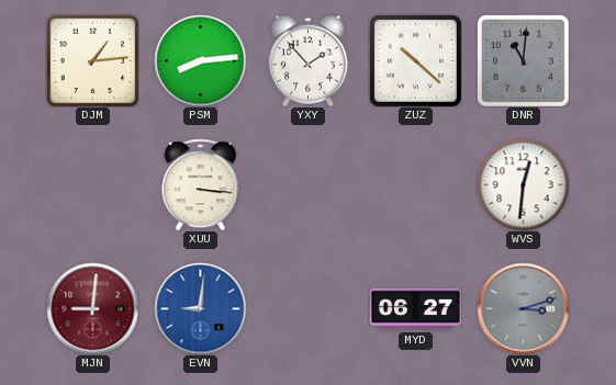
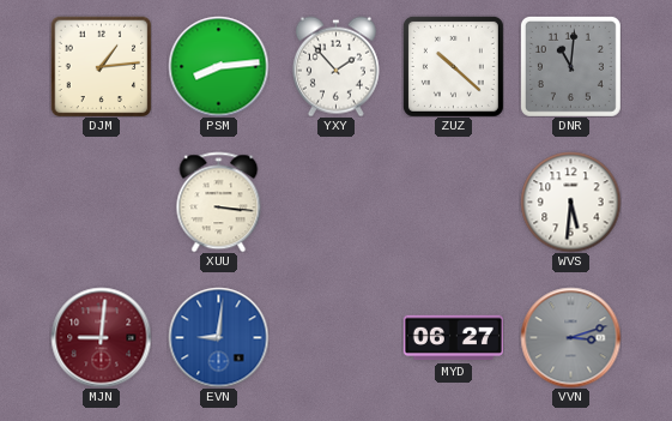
WVS: 12:31 -> 5:31 (570, 202)
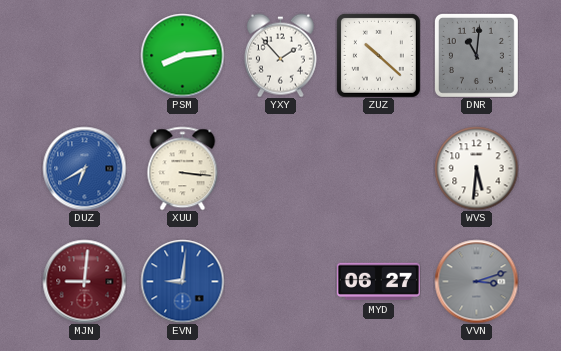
DJM: 1:14 -> none (101, 66)
DUZ: none -> 6:40 (84, 168)
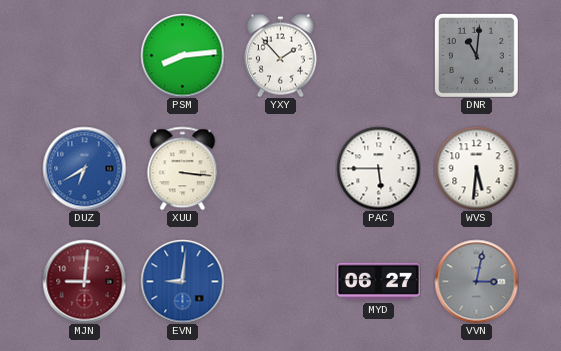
ZUZ: 10:22 -> none (378, 55)
PAC: none -> 5:45 (378, 168)
VVN: 3:12 -> 3:02 (476, 281)
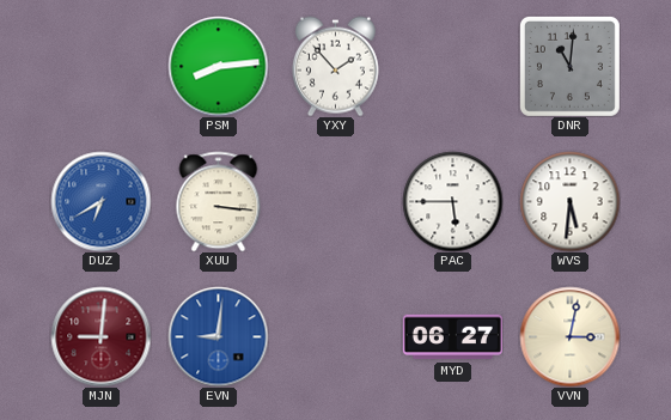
VVN dial: grey -> cream (569, 336)
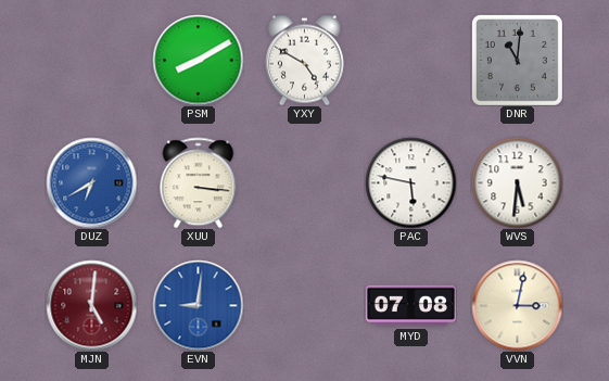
PSM: 8:14 -> 8:10 (198, 60)
YXY: 1:53 -> 4:50 (304, 60)
PAC: 5:45 -> 5:47 (410, 182)
MJN: 9:01 -> 5:01 (91, 305)
MYD: 06:27 -> 07:08 (410, 306)
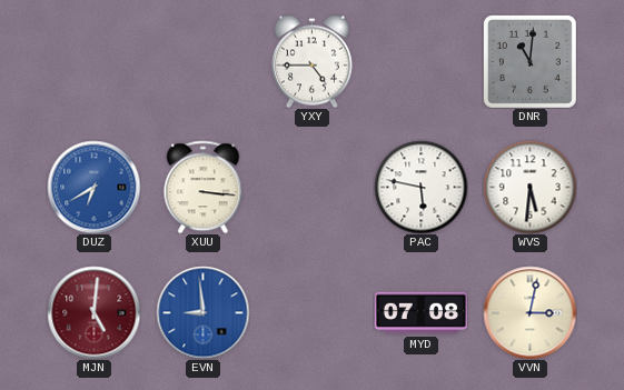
PSM: 8:10 -> none (198, 60)
YXY: 4:50 -> 4:45 (311, 61)
EVN: 9:01 -> 8:59 (202, 312)
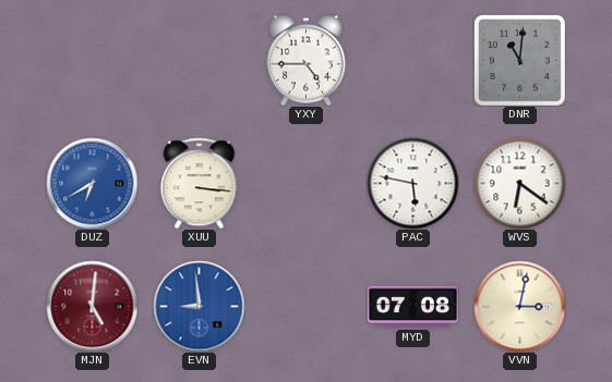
WVS: 5:31 -> 6:21 (519, 183)
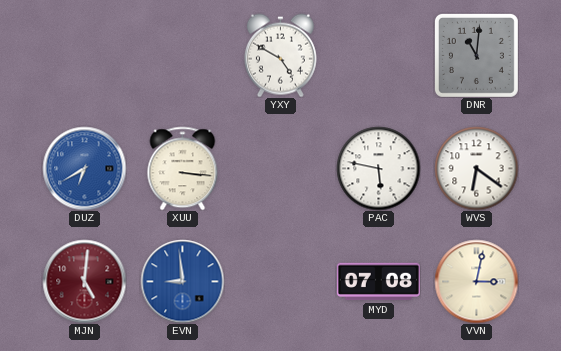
YXY: 4:45 -> 4:50 (280, 55)
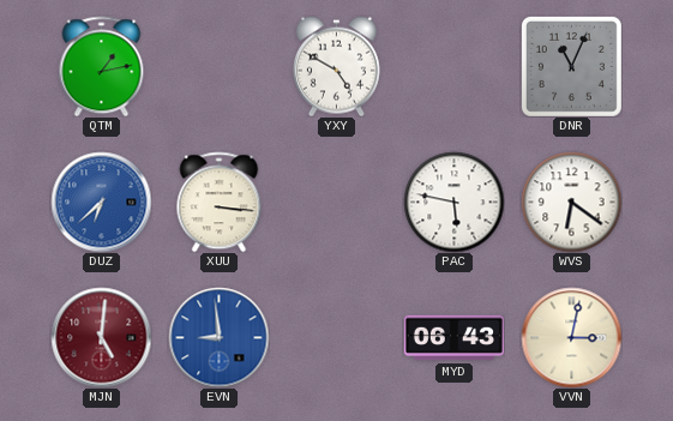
QTM: none -> 1:13 (102, 66)
DNR: 11:01 -> 11:04 (571, 66)
DUZ: 6:40 -> 6:38 (101, 202)
MYD: 07:08 -> 06:43 (453, 338)
